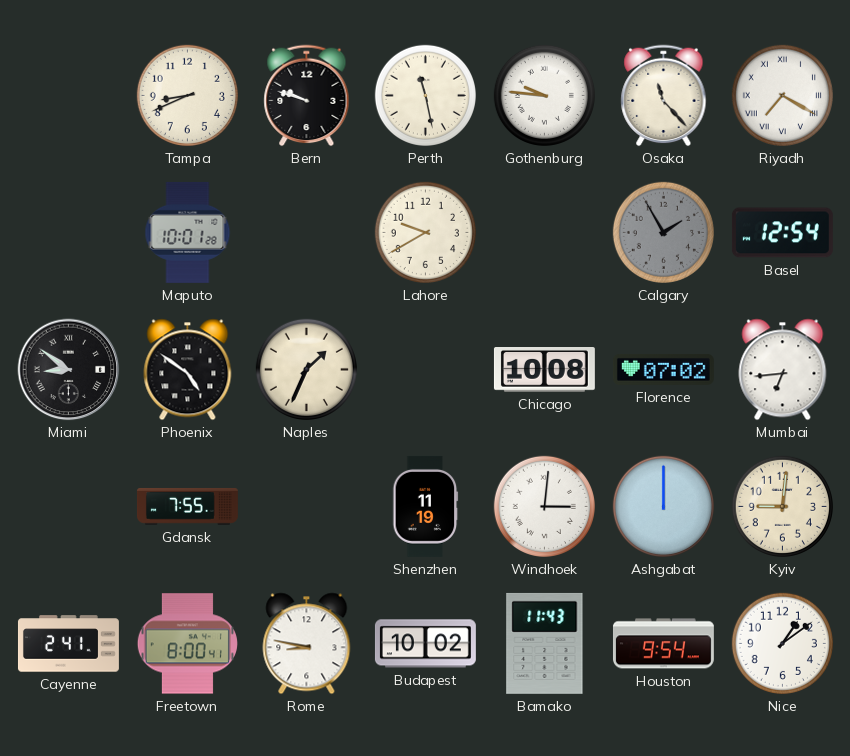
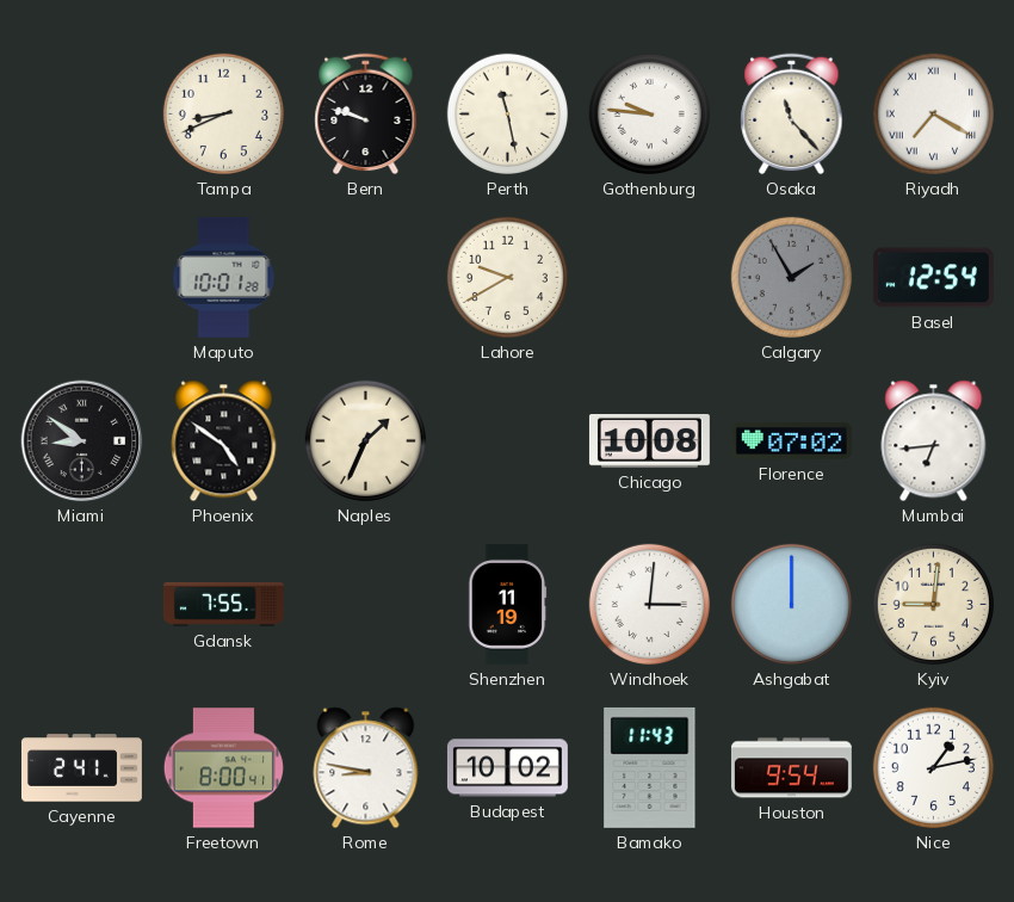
Nice: 1:09 -> 1:13 (933, 767)
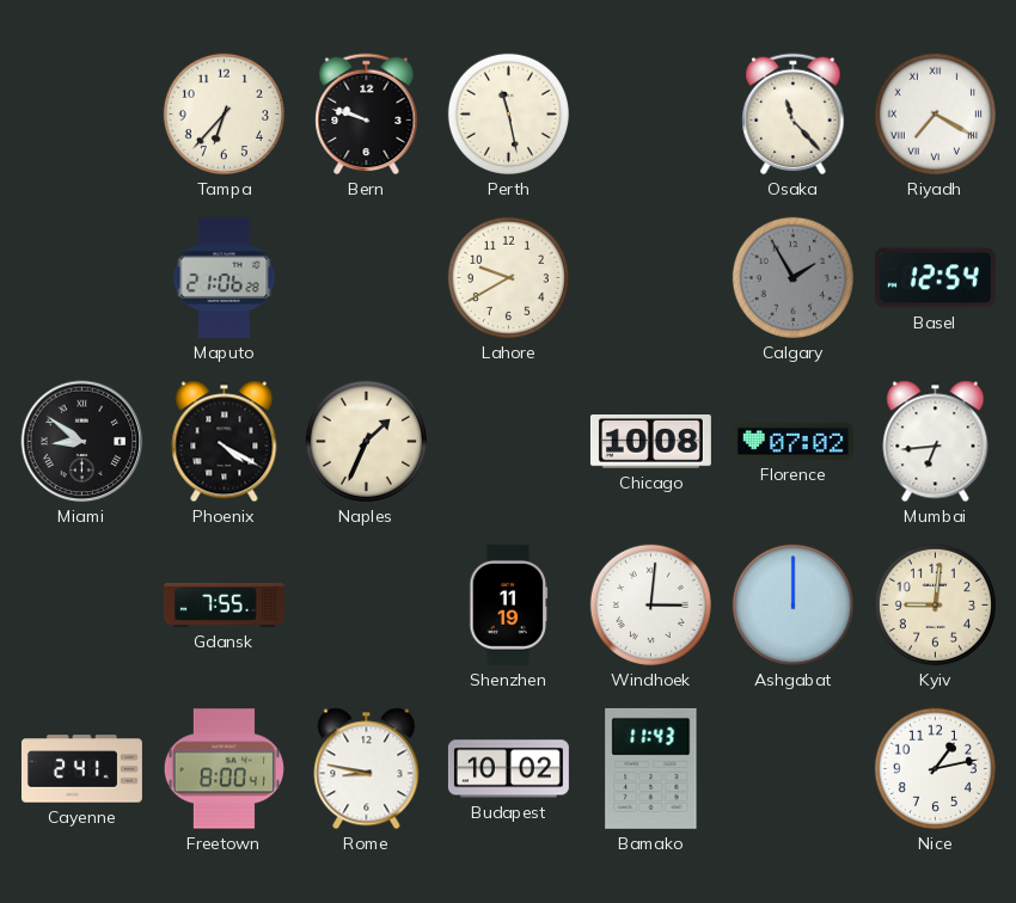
Tampa: 8:41 -> 6:37 (224, 113)
Gothenburg: 9:46 -> none (649, 113)
Maputo: 10:01 -> 21:06 (225, 277)
Phoenix: 4:51 -> 4:20 (225, 442)
Houston: 9:54 -> none (791, 768)
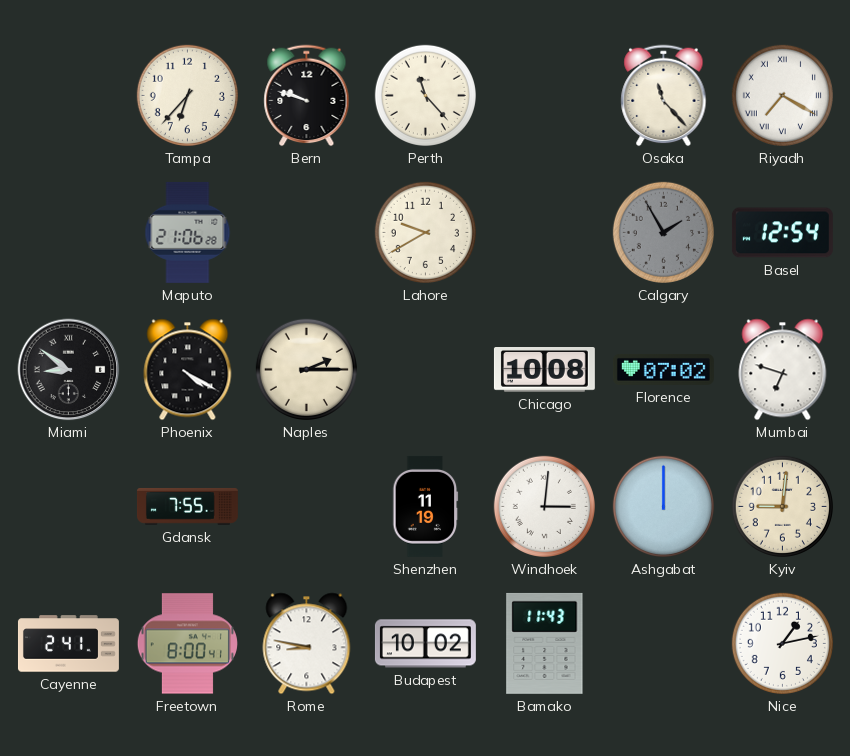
Perth: 11:28 -> 11:23 (425, 95)
Naples: 1:34 -> 2:15 (306, 369)
Mumbai: 6:44 -> 6:48 (783, 370)
